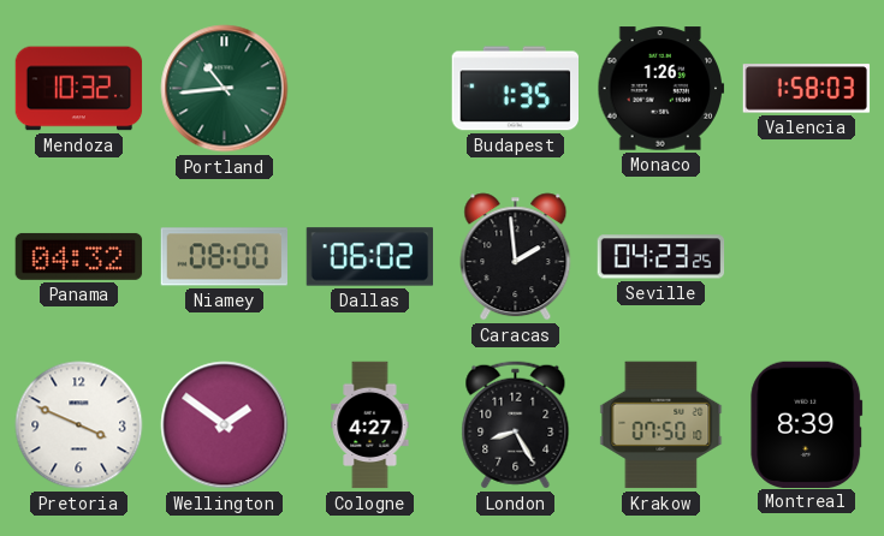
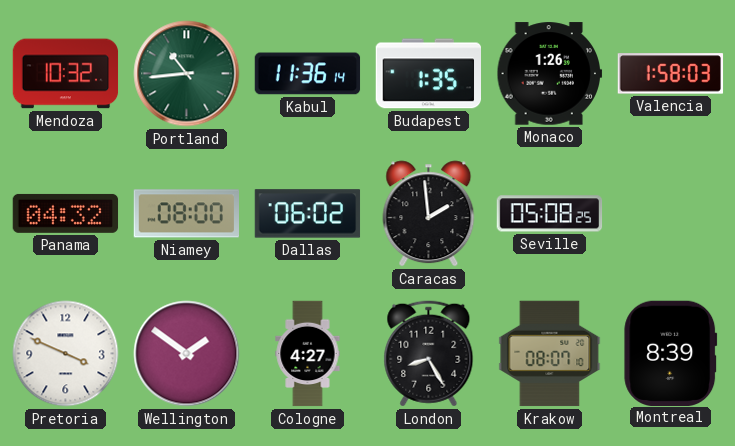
Kabul: none -> 11:36 (308, 74)
Seville: 04:23 -> 05:08 (550, 214)
Krakow: 07:50 -> 08:07 (550, 354)
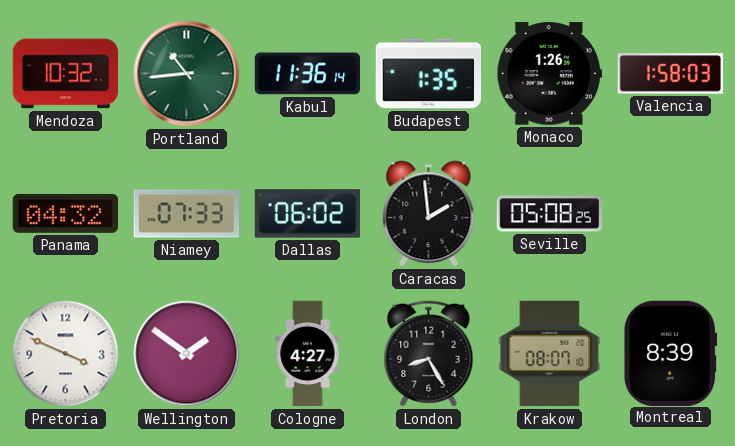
Niamey: 08:00 -> 07:33 (186, 214)
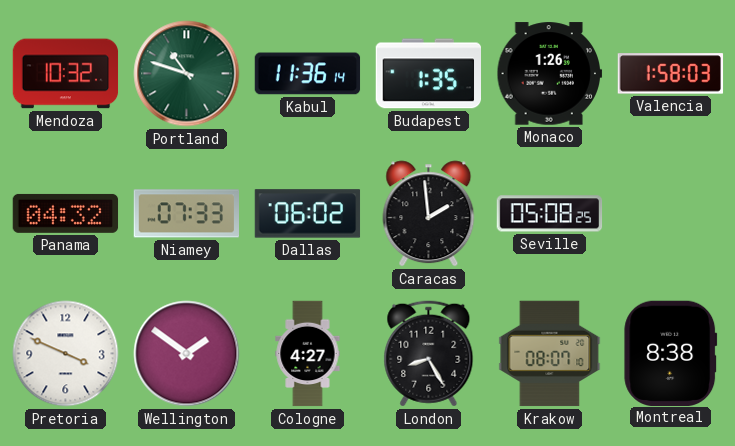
Portland: 10:44 -> 10:48 (187, 74)
Montreal: 8:39 -> 8:38 (671, 353)
